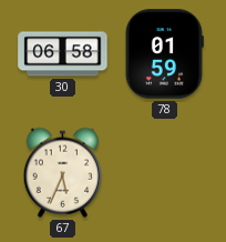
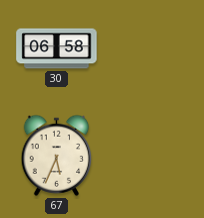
78: 01:59 -> none (164, 54)
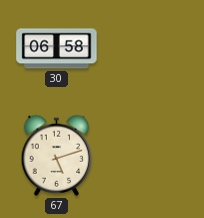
67: 5:34 -> 5:12 (57, 155)
